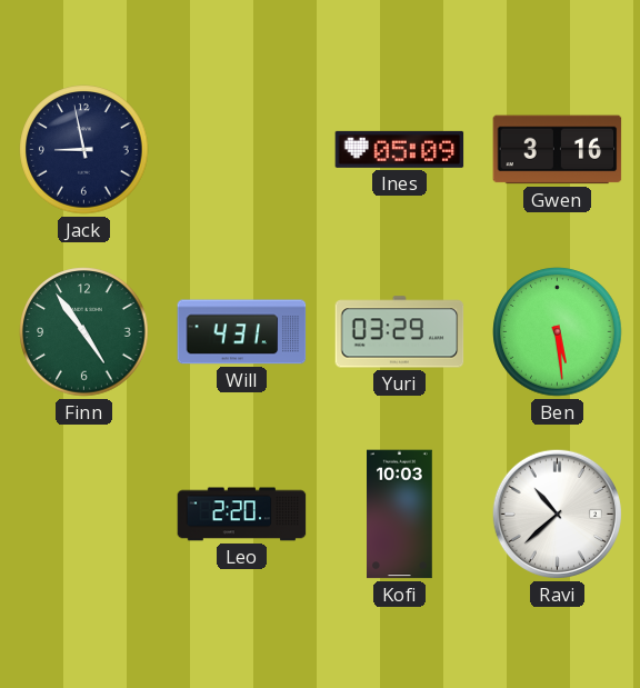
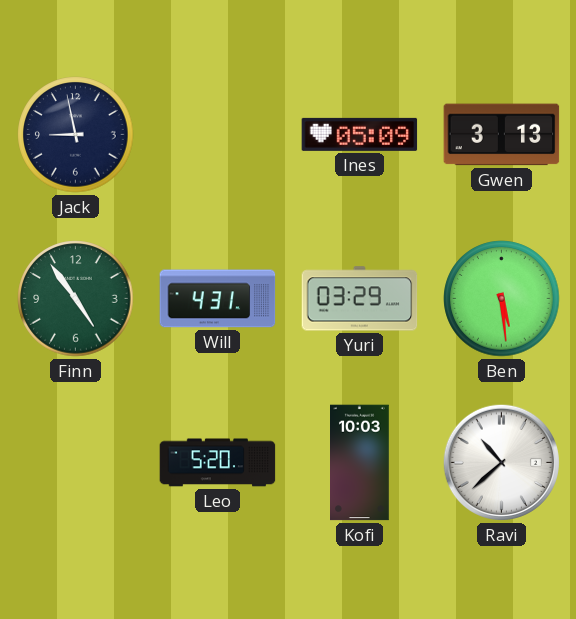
Gwen: 3:16 -> 3:13 (502, 135)
Leo: 2:20 -> 5:20 (218, 463)
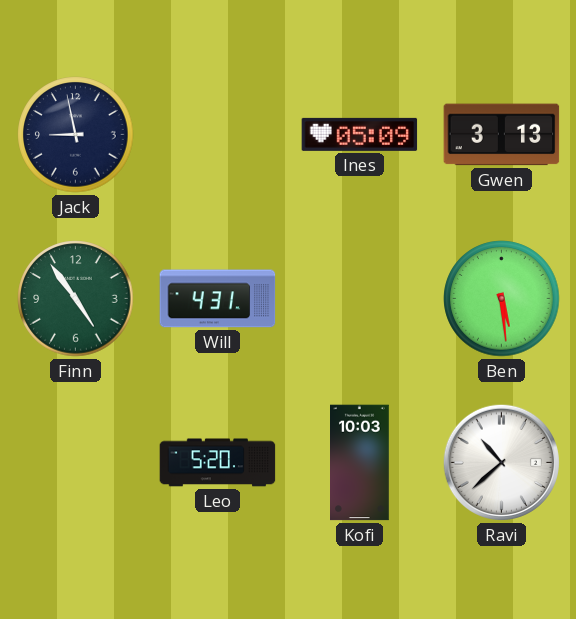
Yuri: 03:29 -> none (360, 299)
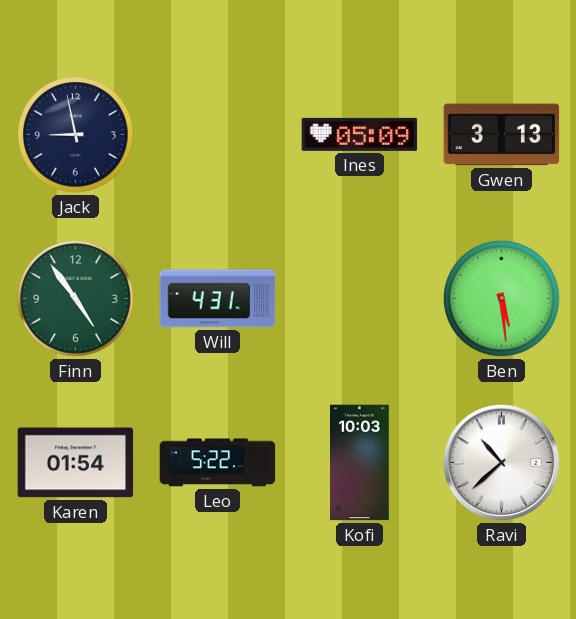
Karen: none -> 01:54 (76, 463)
Leo: 5:20 -> 5:22 (218, 463)
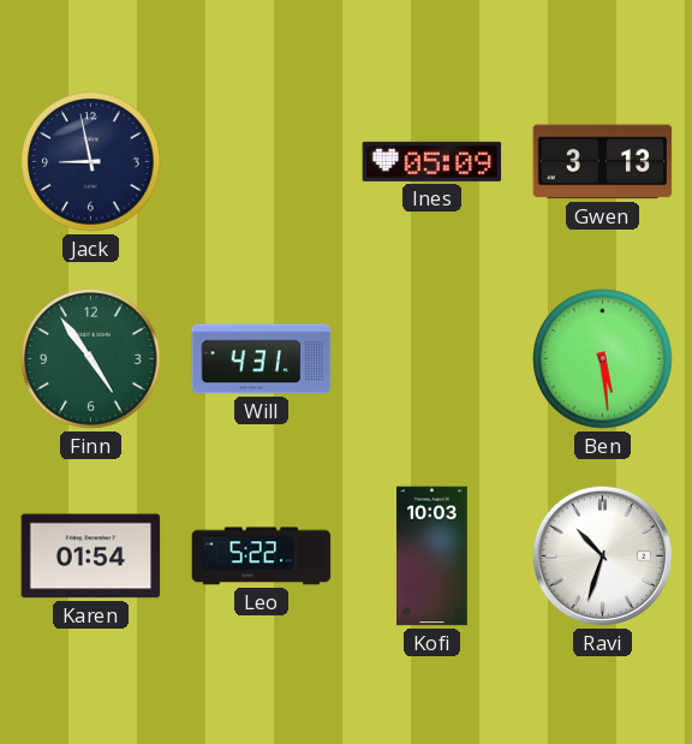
Ravi: 10:38 -> 10:33 (602, 555)
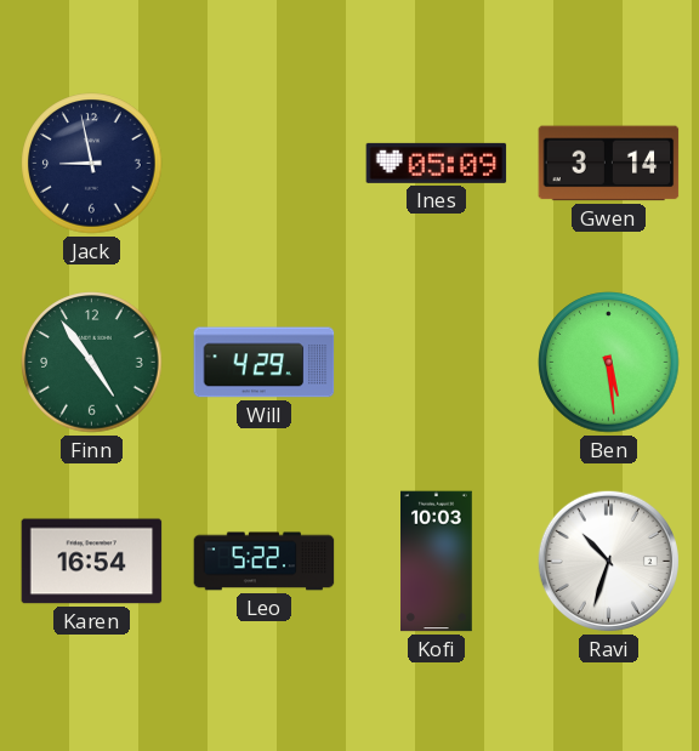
Gwen: 3:13 -> 3:14 (609, 164)
Will: 4:31 -> 4:29 (265, 363)
Karen: 01:54 -> 16:54 (92, 562)
